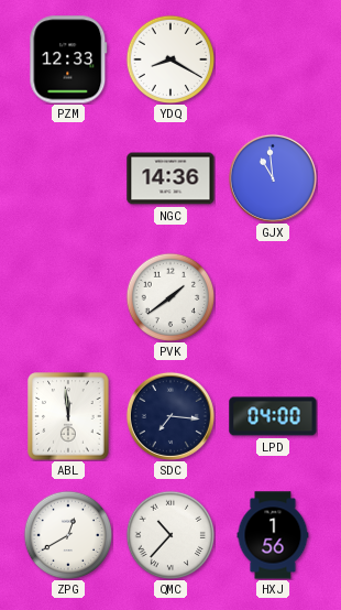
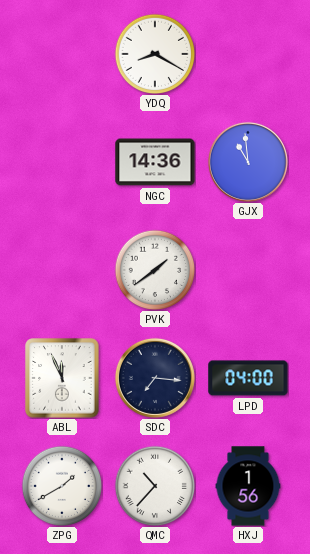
PZM: 12:33 -> none (68, 59)
ABL: 11:59 -> 11:56 (62, 378)
ZPG: 12:40 -> 1:40 (62, 486)
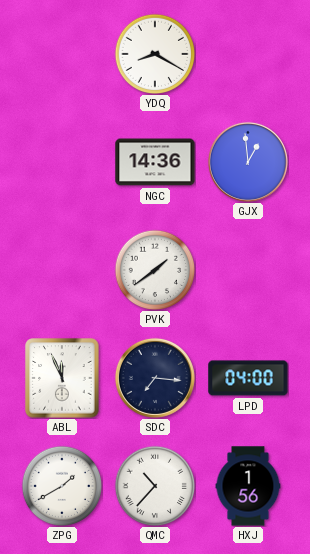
GJX: 10:59 -> 12:59 (248, 162)
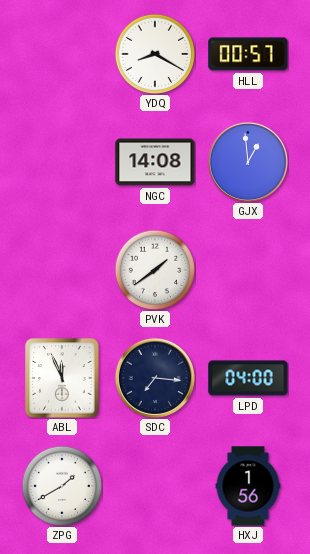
HLL: none -> 00:57 (248, 54)
NGC: 14:36 -> 14:08 (155, 162)
QMC: 10:37 -> none (155, 486)
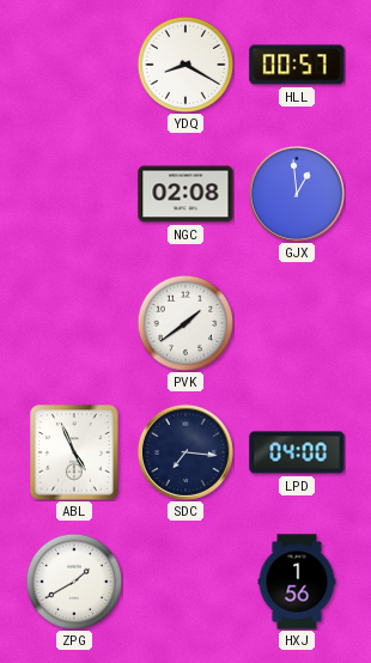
NGC: 14:08 -> 02:08 (185, 194)
ABL: 11:56 -> 4:56 (74, 452)
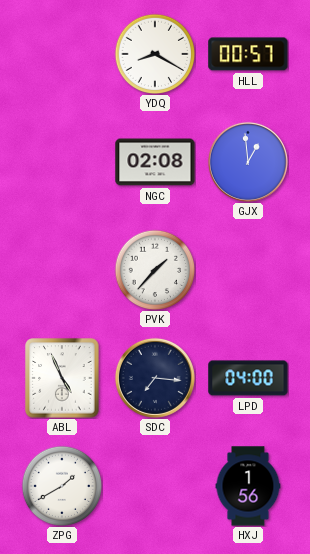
PVK: 1:39 -> 1:37 (155, 270)
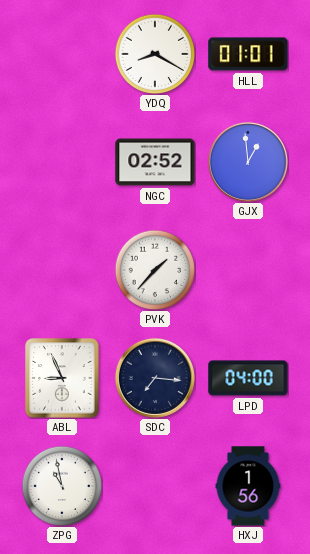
HLL: 00:57 -> 01:01 (248, 54)
NGC: 02:08 -> 02:52 (155, 162)
ABL: 4:56 -> 8:56 (62, 378)
ZPG: 1:40 -> 10:58 (62, 486)
